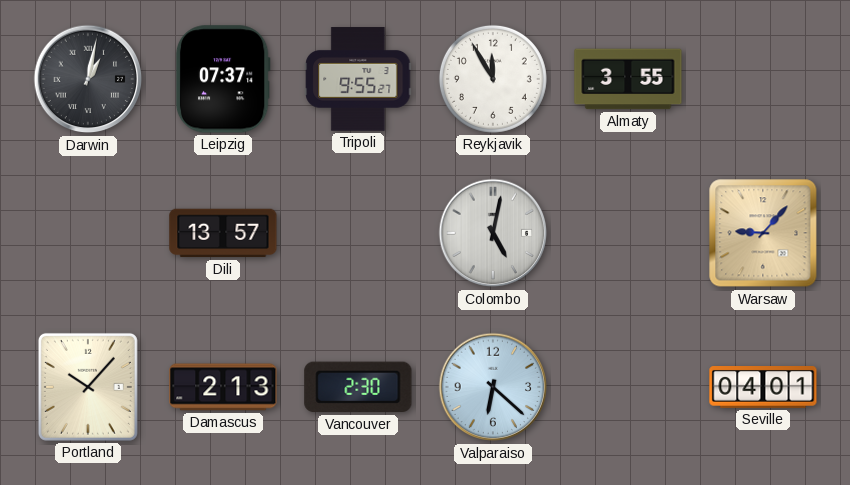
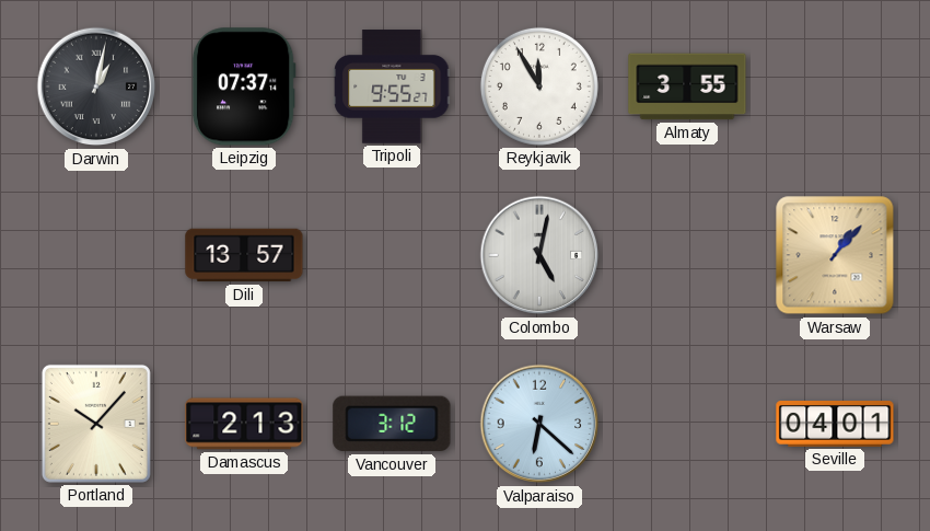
Warsaw: 9:07 -> 1:07 (835, 255)
Vancouver: 2:30 -> 3:12 (392, 424)
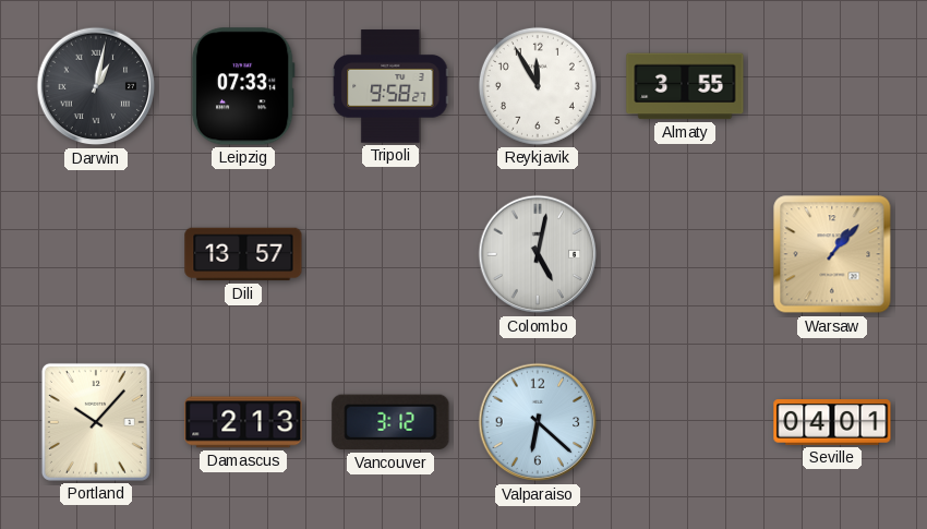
Leipzig: 07:37 -> 07:33 (243, 86)
Tripoli: 9:55 -> 9:58 (390, 86)
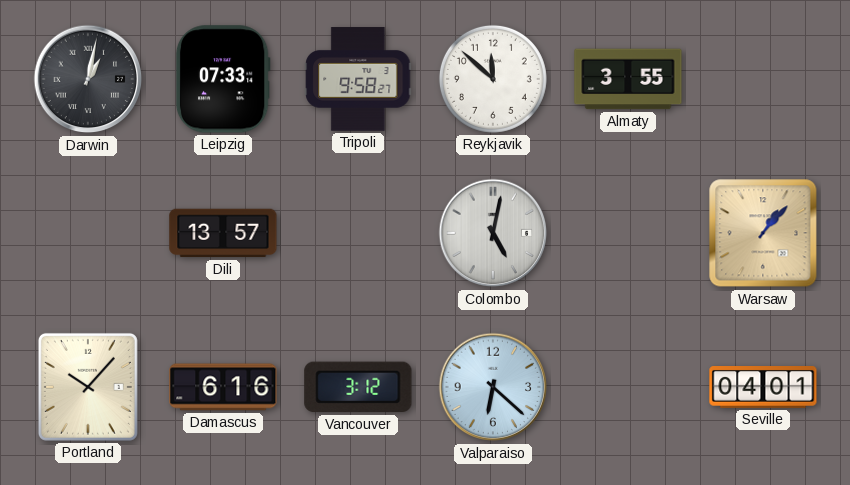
Reykjavik: 11:55 -> 11:52 (493, 79)
Damascus: 2:13 -> 6:16 (223, 387)
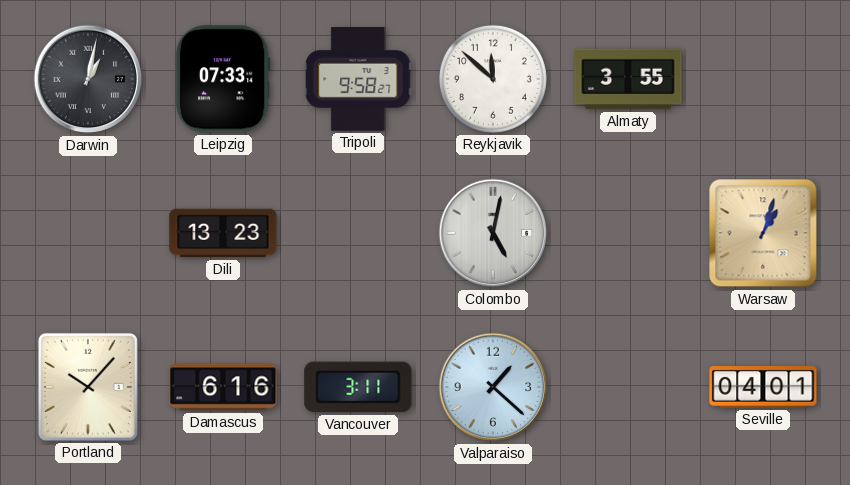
Dili: 13:57 -> 13:23 (223, 233)
Warsaw: 1:07 -> 1:03 (763, 233)
Vancouver: 3:12 -> 3:11 (358, 387)
Valparaiso: 6:22 -> 1:22 (493, 387)
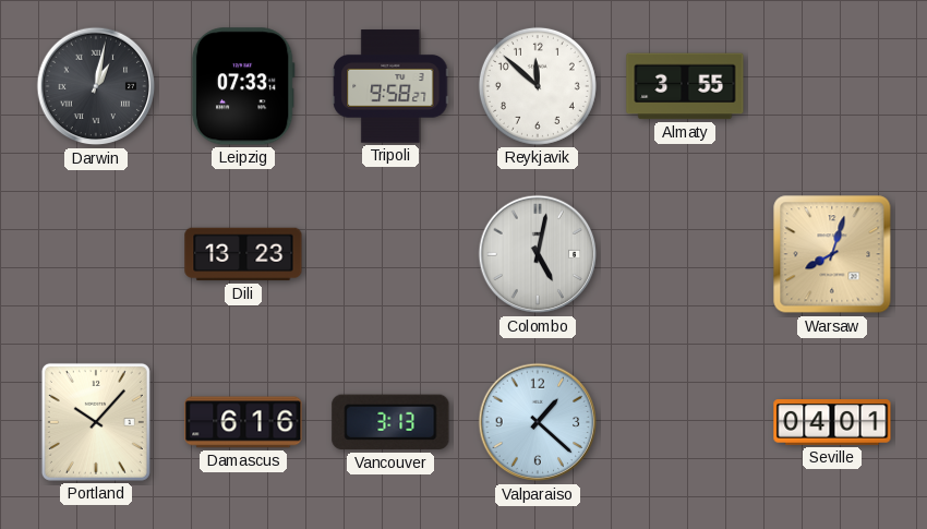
Warsaw: 1:03 -> 8:03 (832, 254)
Vancouver: 3:11 -> 3:13 (390, 422)
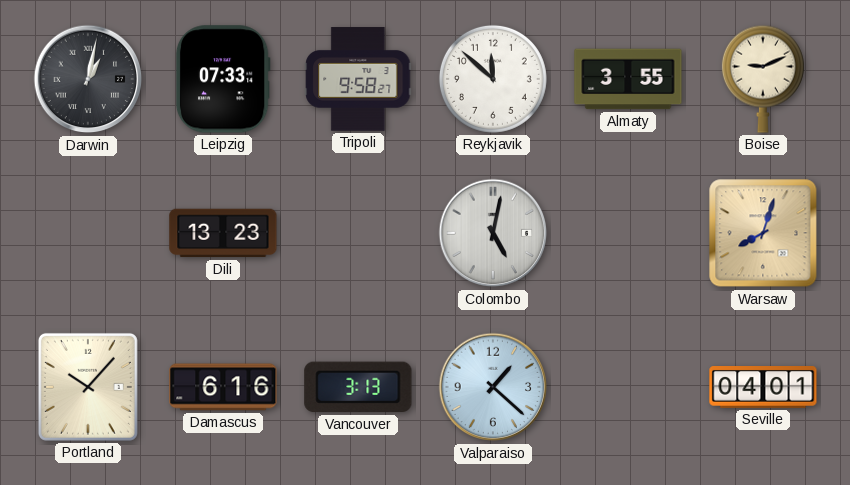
Boise: none -> 9:11 (763, 79)
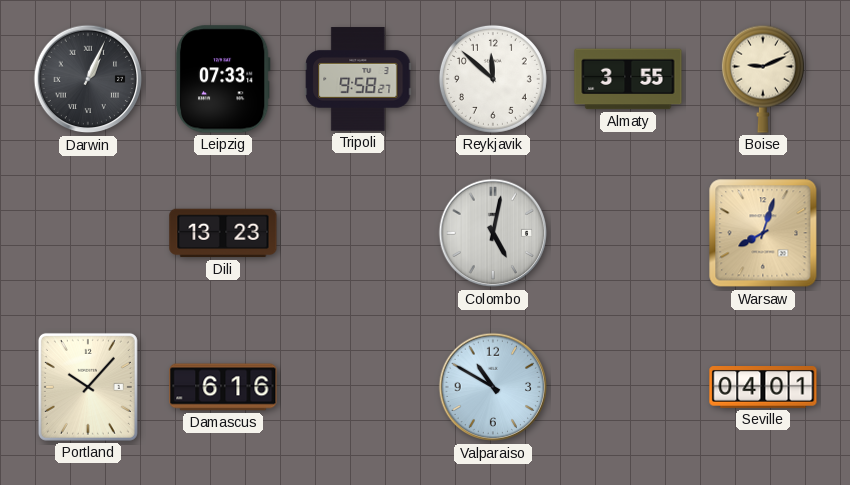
Darwin: 1:02 -> 1:04 (88, 79)
Vancouver: 3:13 -> none (358, 387)
Valparaiso: 1:22 -> 10:50 (493, 387)
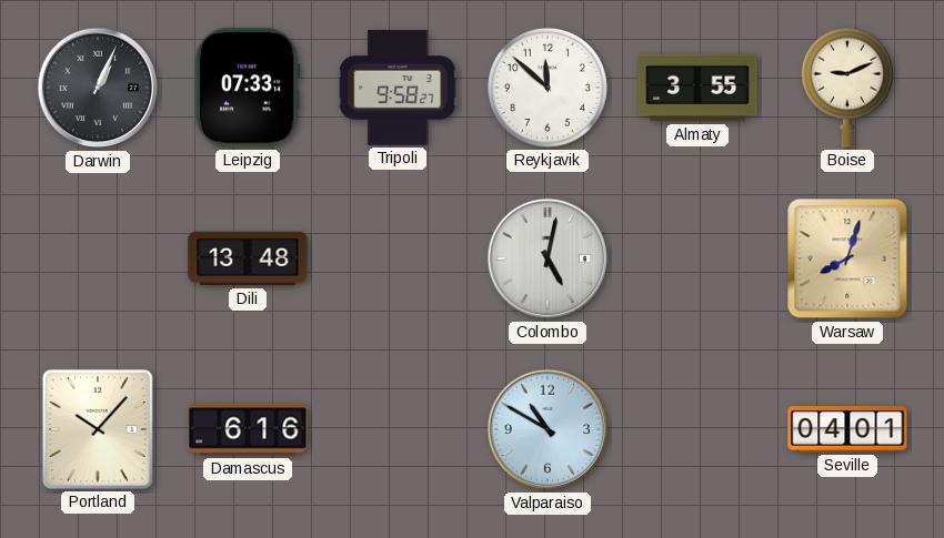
Dili: 13:23 -> 13:48 (248, 258)
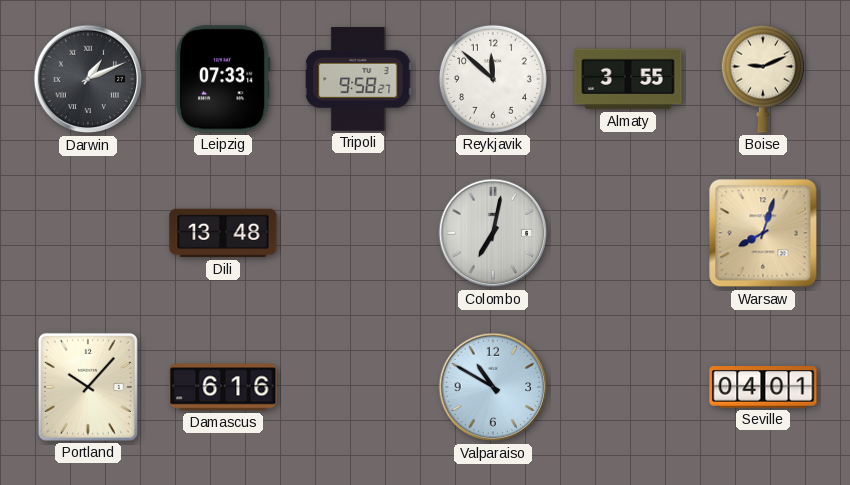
Darwin: 1:04 -> 1:11 (88, 79)
Colombo: 5:02 -> 7:02 (493, 233)
